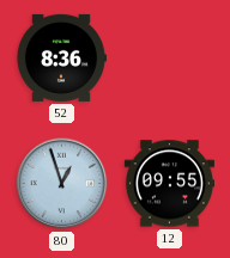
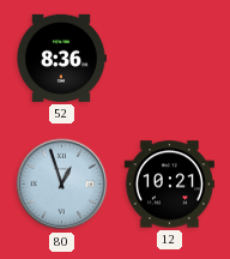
12: 09:55 -> 10:21 (169, 185)
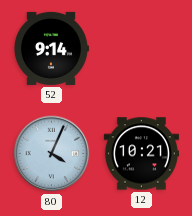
52: 8:36 -> 9:14 (51, 48)
80: 12:57 -> 4:04 (52, 154)
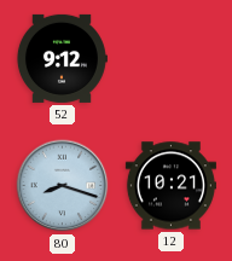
52: 9:14 -> 9:12 (62, 58)
80: 4:04 -> 8:18 (63, 186)
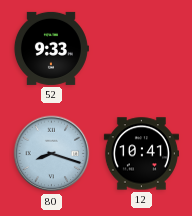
52: 9:12 -> 9:33 (51, 48)
12: 10:21 -> 10:41 (141, 154)
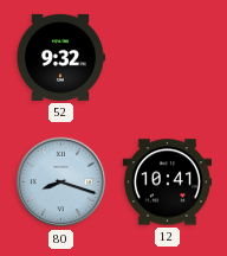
52: 9:33 -> 9:32 (60, 57)
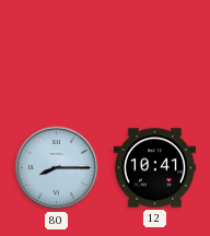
52: 9:32 -> none (60, 57)
80: 8:18 -> 8:15 (57, 168)
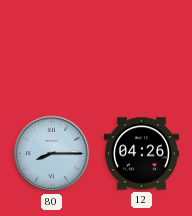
12: 10:41 -> 04:26 (141, 154)
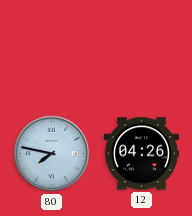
80: 8:15 -> 7:47 (52, 154)
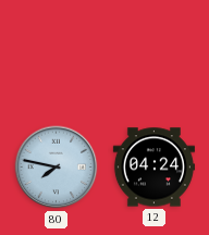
12: 04:26 -> 04:24 (153, 168)
